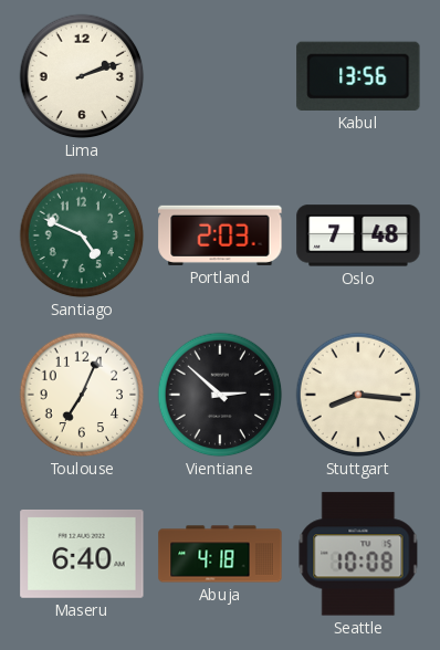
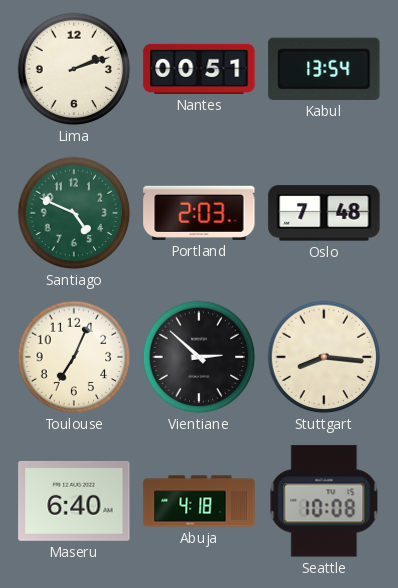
Nantes: none -> 00:51 (199, 69)
Kabul: 13:56 -> 13:54 (324, 69)
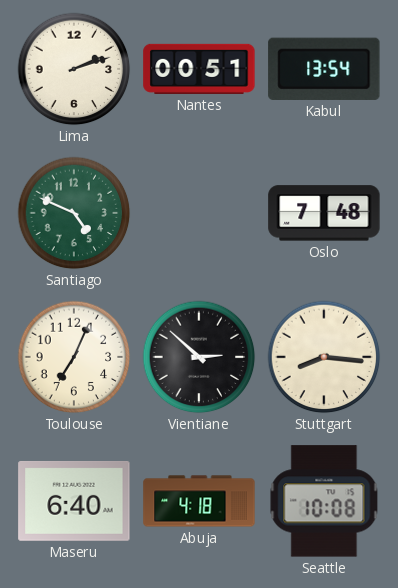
Portland: 2:03 -> none (199, 213)
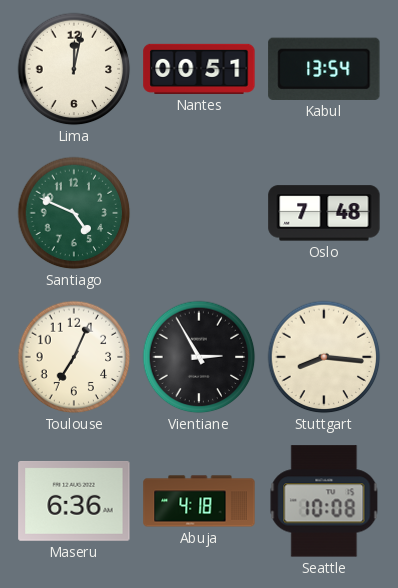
Lima: 2:12 -> 12:02 (74, 69)
Vientiane: 2:52 -> 2:55 (199, 357)
Maseru: 6:40 -> 6:36 (74, 501)
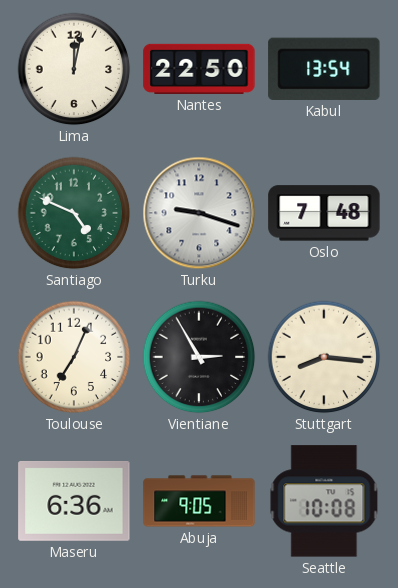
Nantes: 00:51 -> 22:50 (199, 69)
Turku: none -> 9:18 (199, 213)
Abuja: 4:18 -> 9:05 (199, 501)
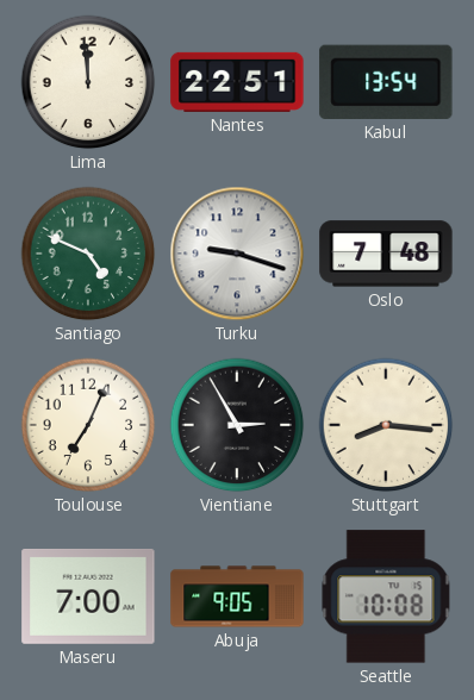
Lima: 12:02 -> 11:59 (88, 82)
Nantes: 22:50 -> 22:51 (237, 82)
Maseru: 6:36 -> 7:00 (88, 596)
